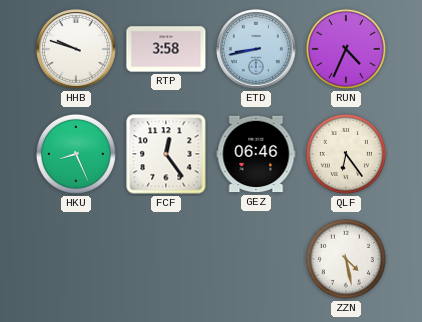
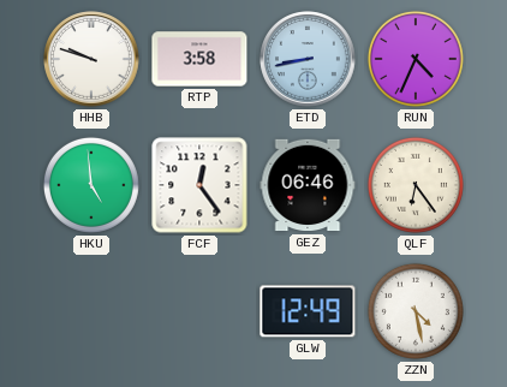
HKU: 8:26 -> 4:59 (91, 185)
GLW: none -> 12:49 (308, 311)
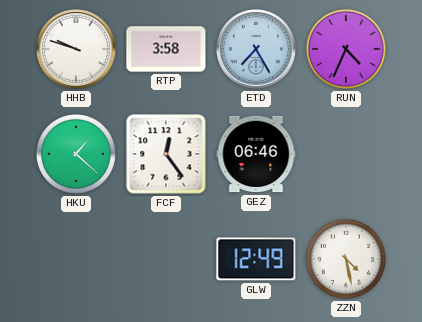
ETD: 8:43 -> 7:25 (256, 49)
HKU: 4:59 -> 1:22 (76, 154)
QLF: 6:24 -> none (416, 185)
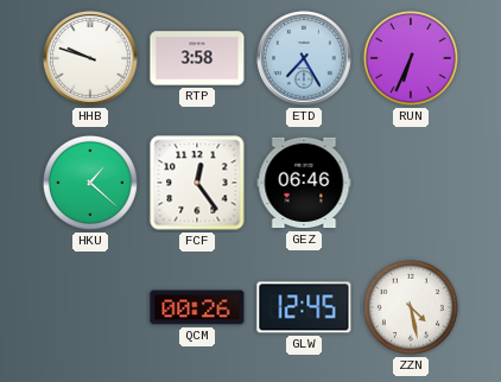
RUN: 4:34 -> 6:34 (411, 58)
QCM: none -> 00:26 (197, 307)
GLW: 12:49 -> 12:45 (304, 307)
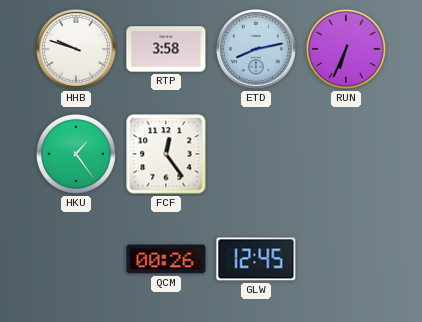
ETD: 7:25 -> 8:13 (256, 49)
HKU: 1:22 -> 1:24 (76, 154)
GEZ: 06:46 -> none (304, 183)
ZZN: 4:28 -> none (411, 307)
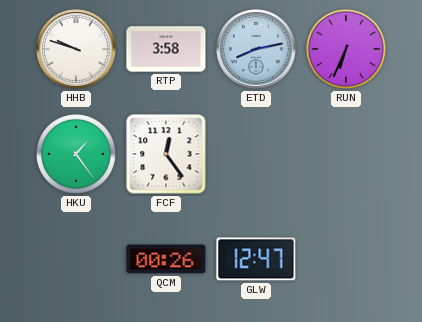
GLW: 12:45 -> 12:47 (256, 259)
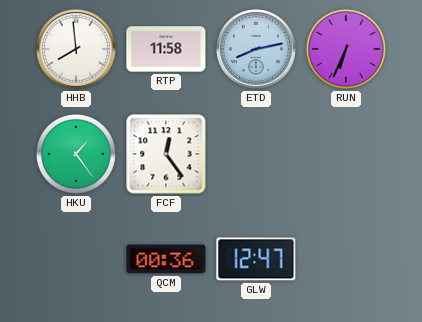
HHB: 9:48 -> 7:59 (76, 49)
RTP: 3:58 -> 11:58 (166, 49)
QCM: 00:26 -> 00:36 (166, 259)
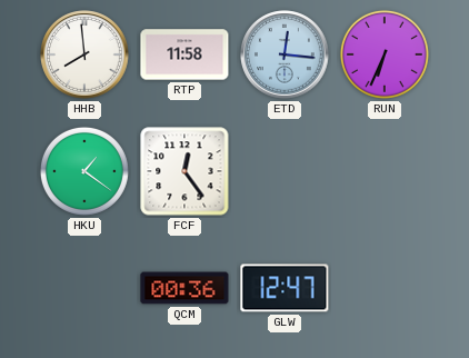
ETD: 8:13 -> 12:16 (285, 54)
HKU: 1:24 -> 1:21 (84, 171)
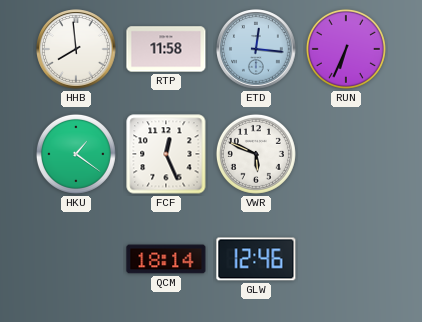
FCF: 12:24 -> 12:26 (166, 154)
VWR: none -> 5:49 (256, 154)
QCM: 00:36 -> 18:14 (166, 259)
GLW: 12:47 -> 12:46 (256, 259)
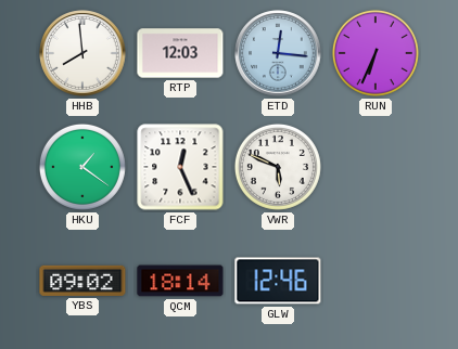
RTP: 11:58 -> 12:03 (180, 53)
YBS: none -> 09:02 (82, 281)
